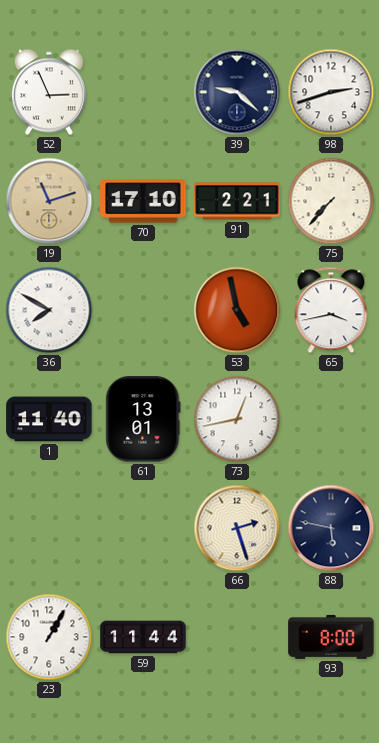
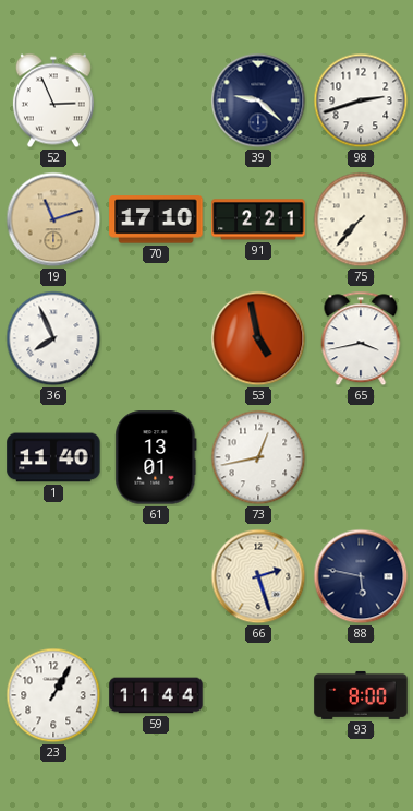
36: 7:50 -> 7:56 (53, 338)
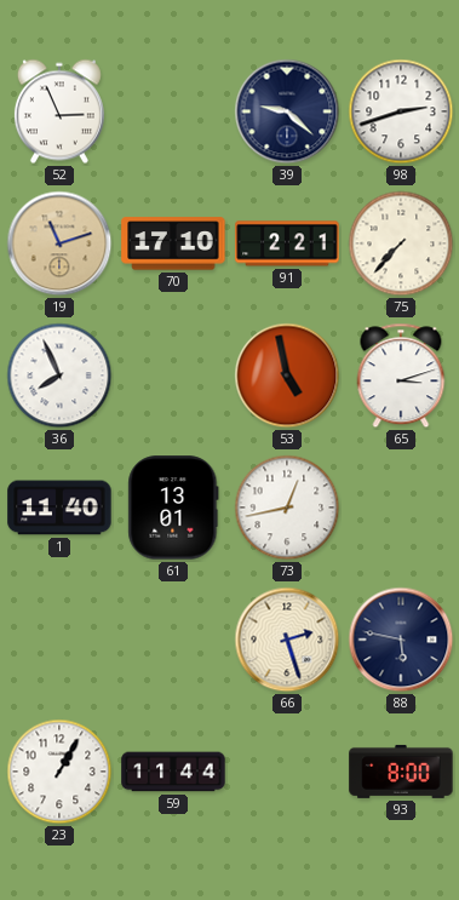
65: 3:43 -> 3:12 (401, 376)
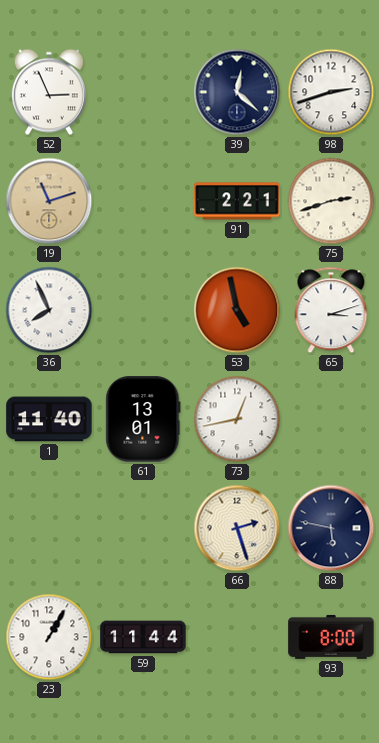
39: 9:22 -> 12:22 (237, 92)
70: 17:10 -> none (173, 243)
75: 7:37 -> 2:42 (331, 201)
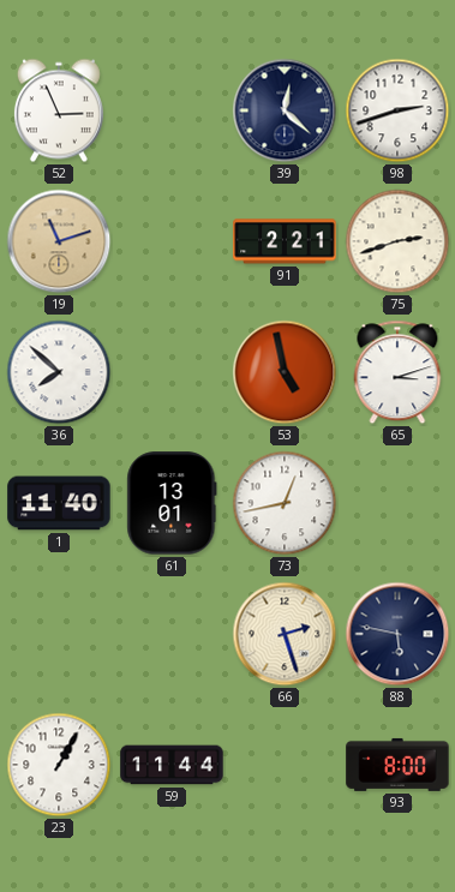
36: 7:56 -> 7:52 (59, 372)
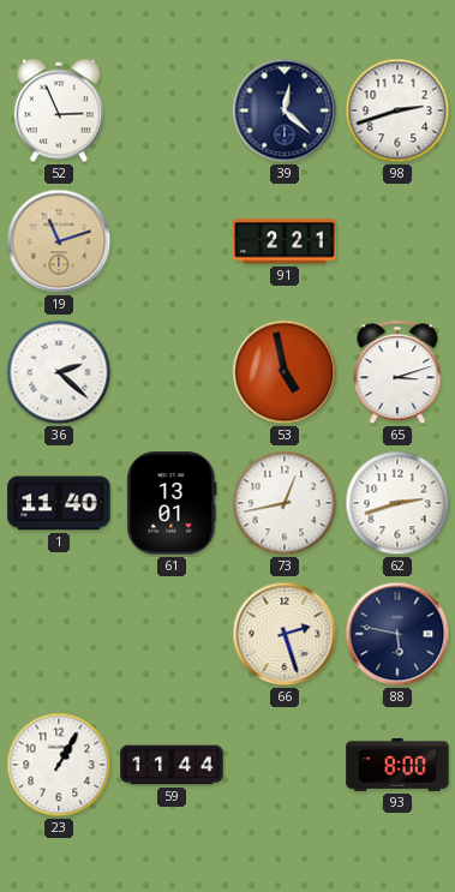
75: 2:42 -> none (397, 241)
36: 7:52 -> 2:22 (59, 372)
62: none -> 2:42 (397, 503)
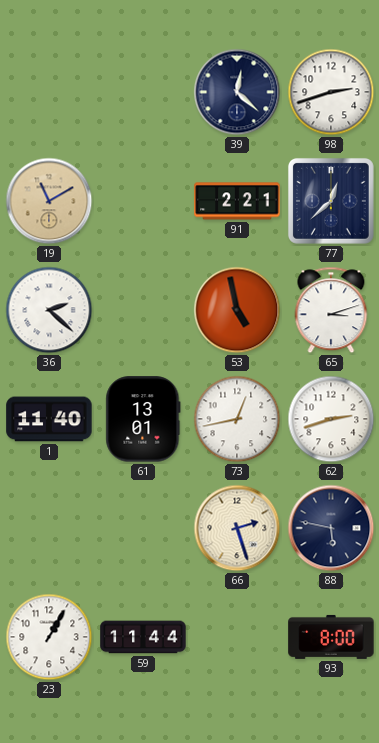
52: 2:56 -> none (59, 110)
19: 11:12 -> 11:10 (49, 201)
77: none -> 12:38 (331, 201)
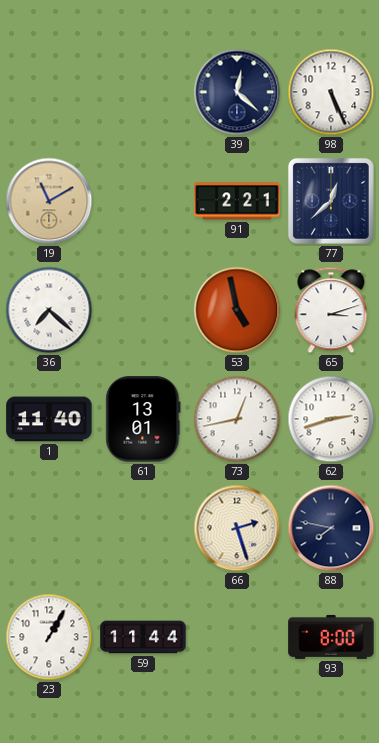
98: 2:42 -> 5:26 (331, 92)
36: 2:22 -> 7:22 (49, 310)
88: 5:47 -> 7:47 (331, 528)
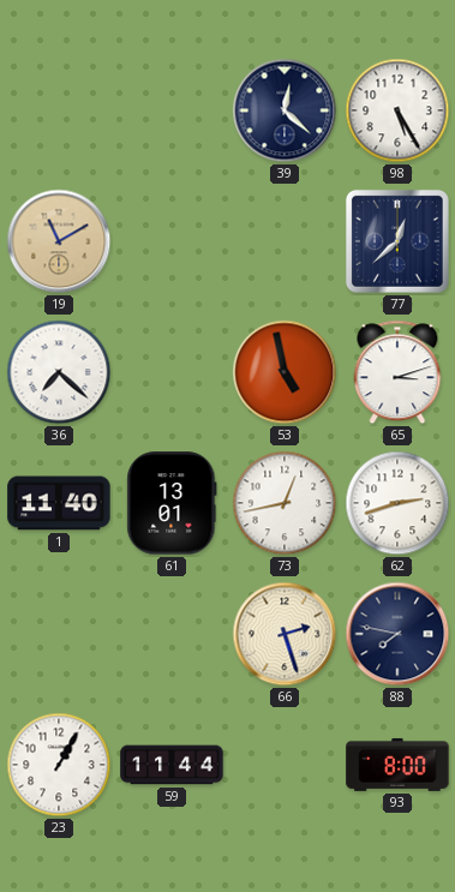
98: 5:26 -> 5:25 (397, 110)
91: 2:21 -> none (237, 201)
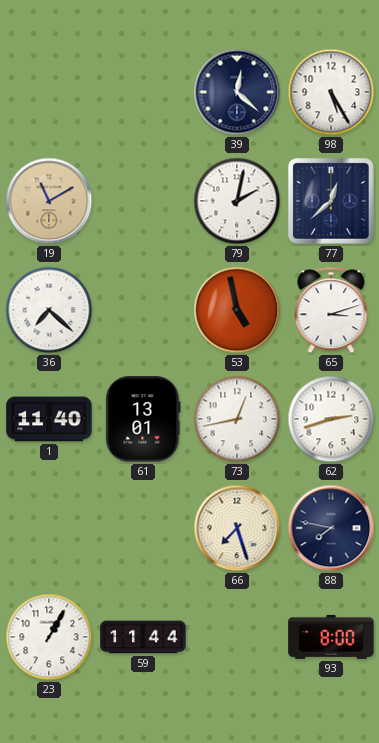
79: none -> 2:02 (237, 201)
66: 2:27 -> 7:27 (237, 528)
